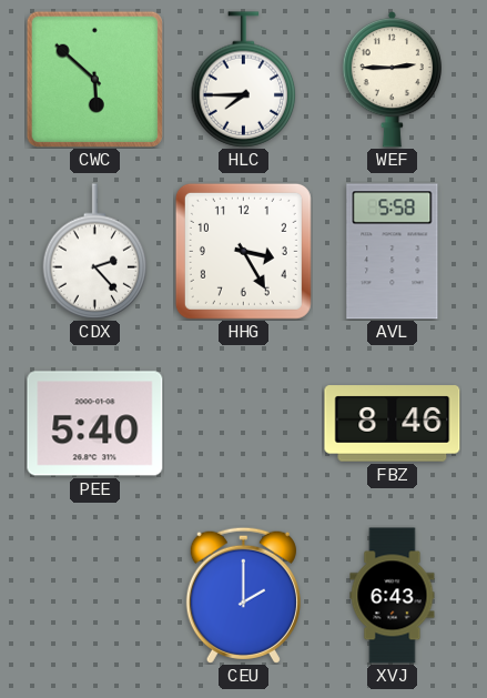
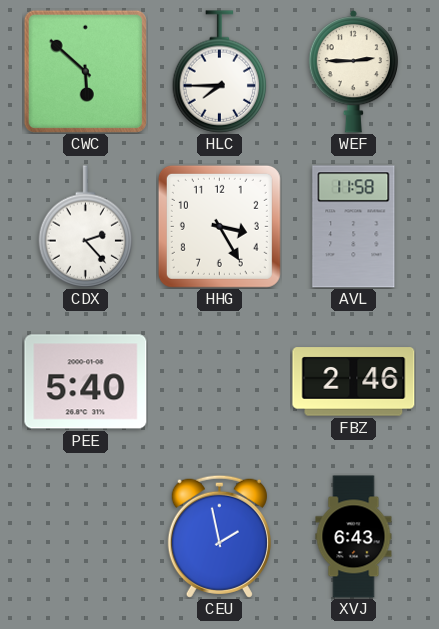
AVL: 5:58 -> 11:58 (354, 227)
FBZ: 8:46 -> 2:46 (354, 382)
CEU: 2:00 -> 1:58 (219, 536)
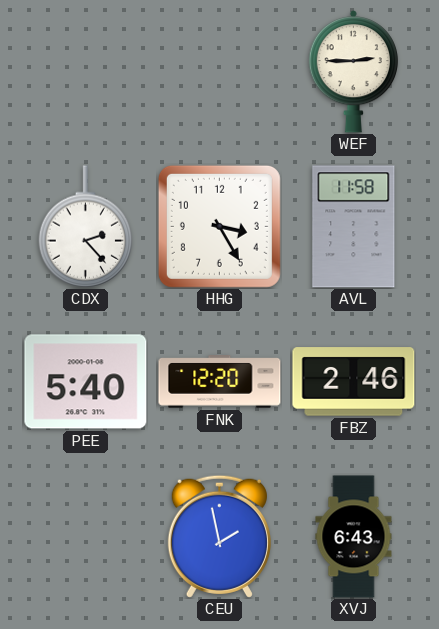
CWC: 5:52 -> none (85, 71)
HLC: 7:45 -> none (220, 72)
FNK: none -> 12:20 (220, 382)
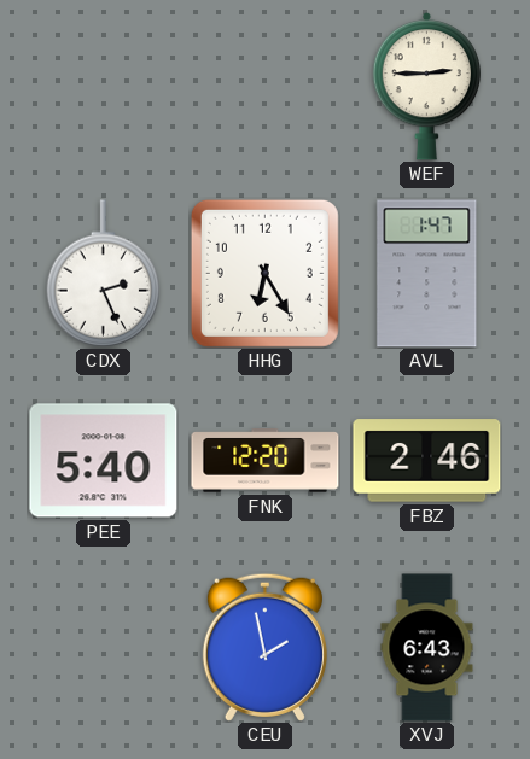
CDX: 2:23 -> 2:26 (104, 274)
HHG: 3:25 -> 6:25 (264, 273)
AVL: 11:58 -> 1:47 (427, 274)
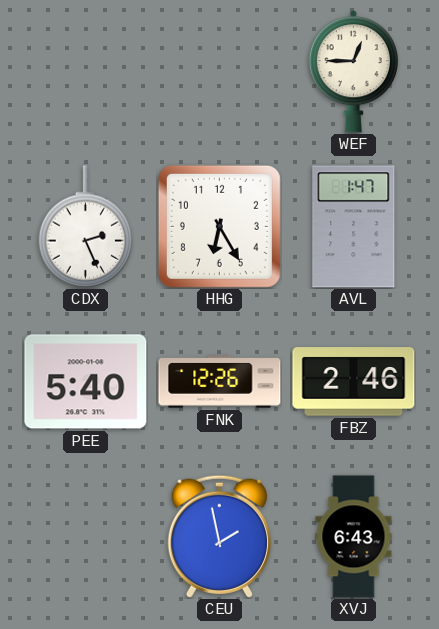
WEF: 2:45 -> 12:45 (353, 71)
FNK: 12:20 -> 12:26 (220, 382)
